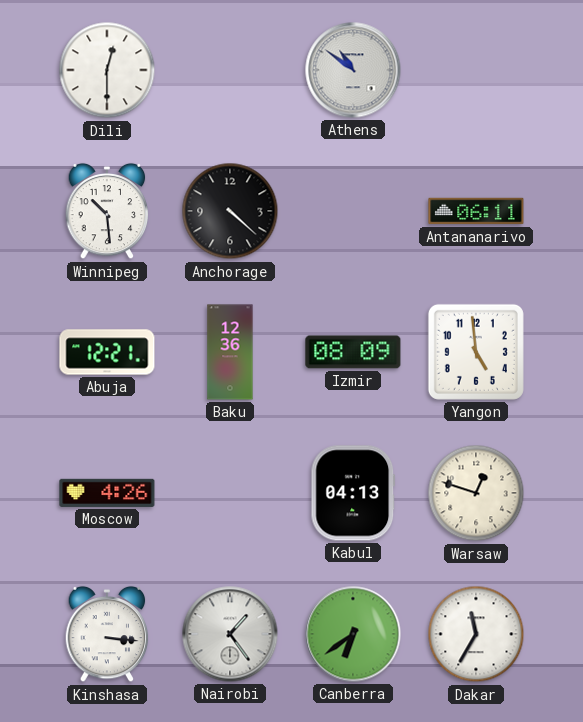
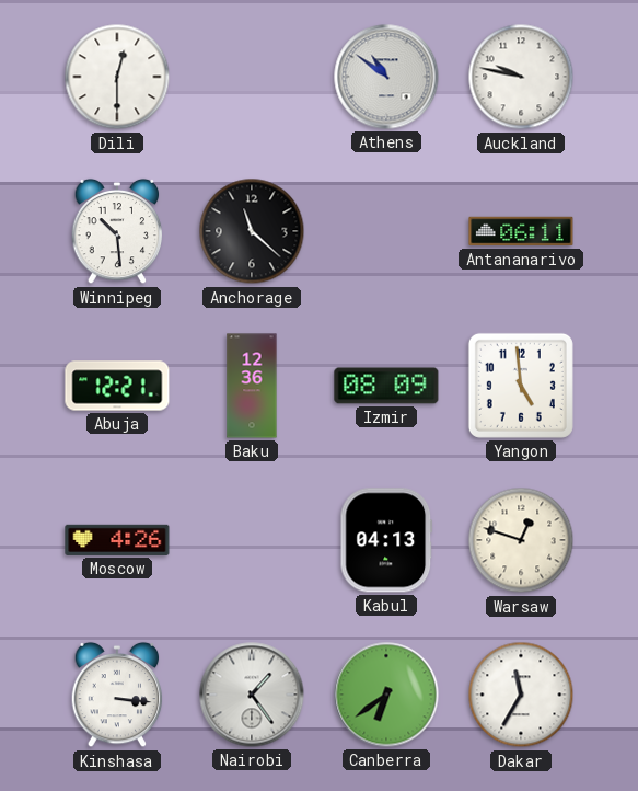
Auckland: none -> 9:47 (521, 77)
Anchorage: 4:22 -> 11:22 (252, 231)
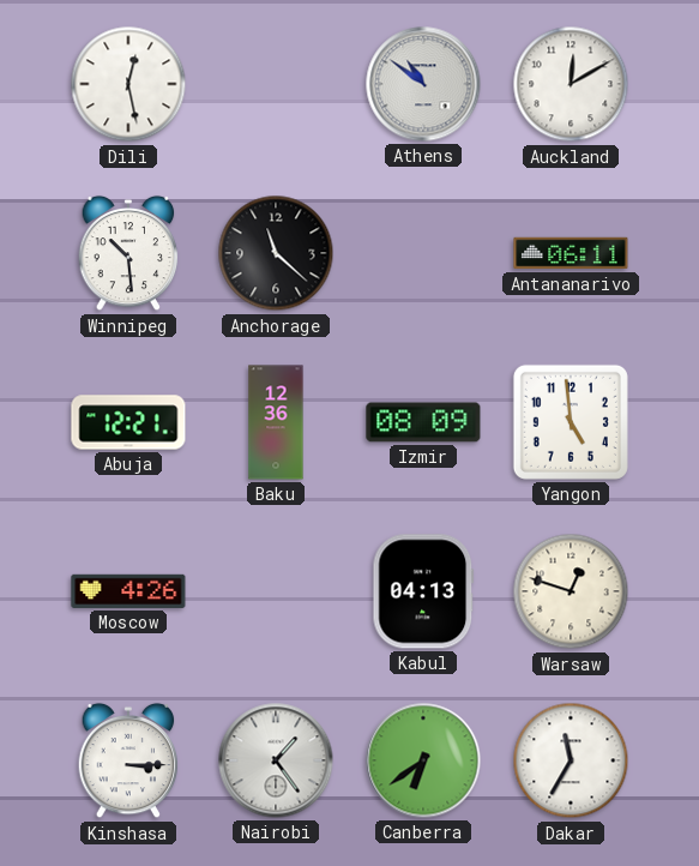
Dili: 12:30 -> 12:28 (128, 84)
Auckland: 9:47 -> 12:10 (571, 84)
Kinshasa: 3:16 -> 3:15 (128, 760)
